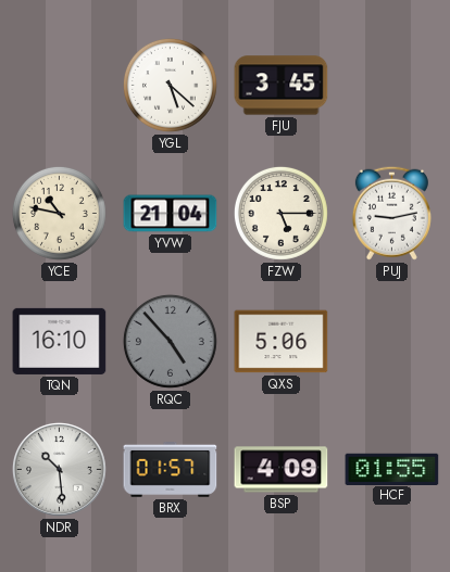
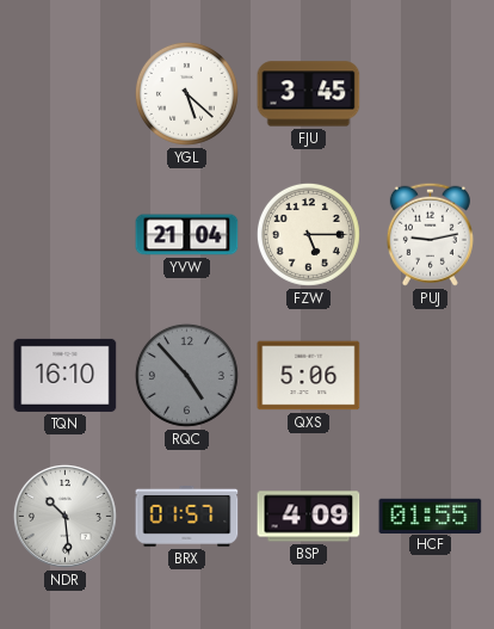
YCE: 10:47 -> none (59, 213)
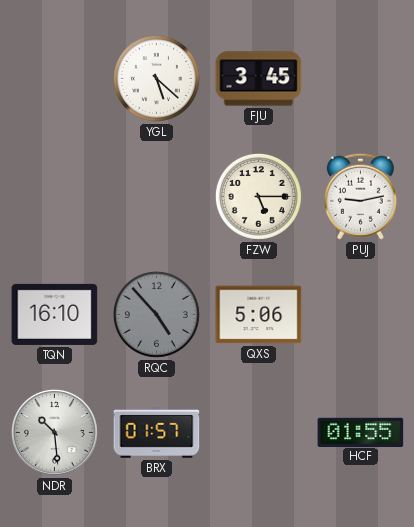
YVW: 21:04 -> none (187, 235)
BSP: 4:09 -> none (309, 517)
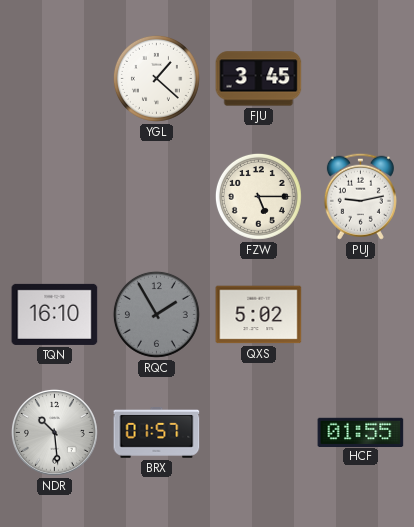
YGL: 5:22 -> 1:22 (156, 78)
RQC: 4:53 -> 1:55 (156, 314)
QXS: 5:06 -> 5:02 (259, 315)
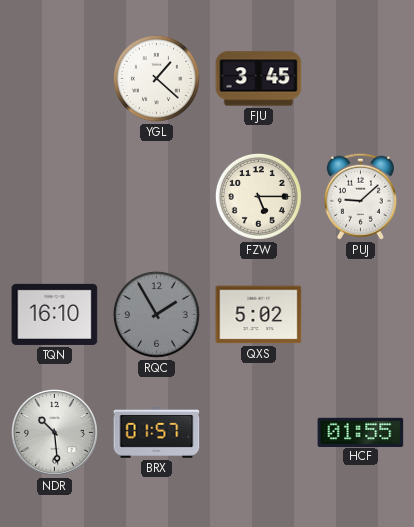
PUJ: 9:13 -> 9:08 (360, 196)
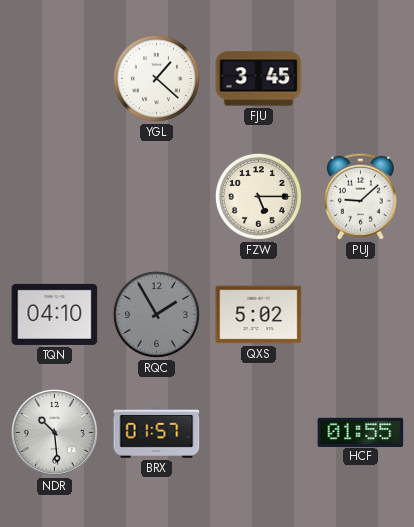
TQN: 16:10 -> 04:10 (55, 314)
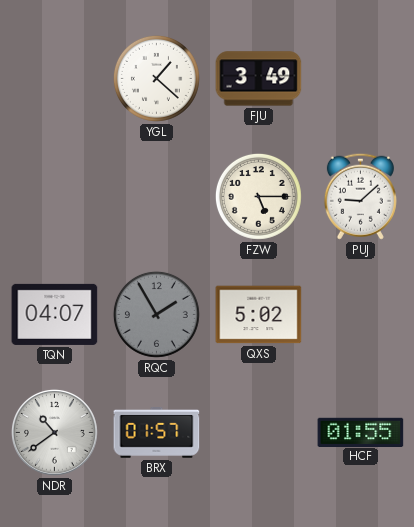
FJU: 3:45 -> 3:49 (259, 79)
TQN: 04:10 -> 04:07 (55, 314)
NDR: 10:29 -> 10:39 (54, 432)
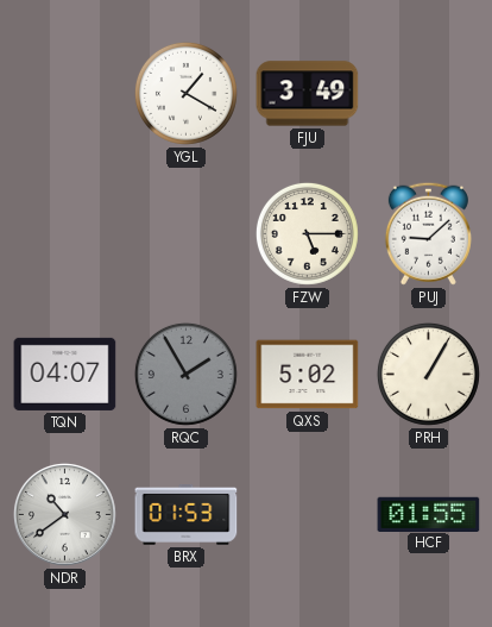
YGL: 1:22 -> 1:20 (185, 93)
PRH: none -> 1:05 (428, 374)
BRX: 01:57 -> 01:53 (187, 515)
